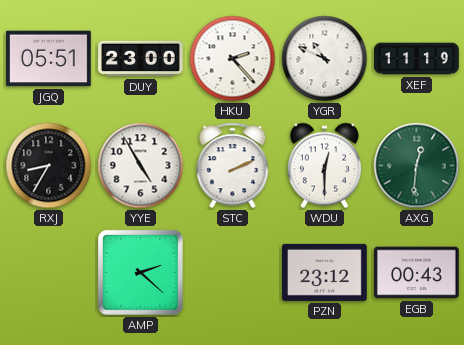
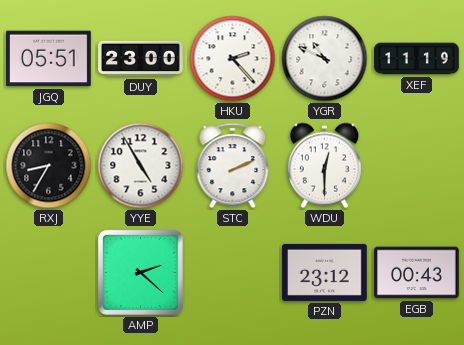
AXG: 12:31 -> none (417, 166)
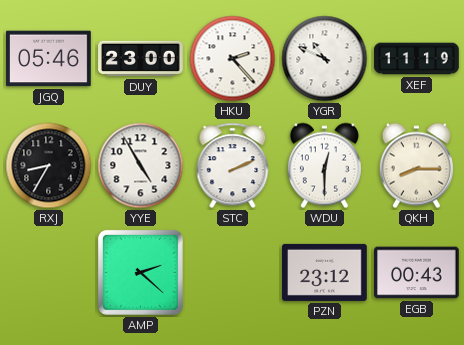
JGQ: 05:51 -> 05:46 (49, 59)
QKH: none -> 8:15 (416, 166)
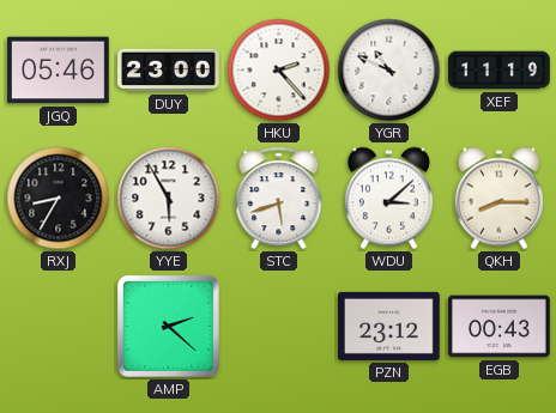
YYE: 4:55 -> 5:55 (169, 199)
STC: 2:11 -> 5:42 (279, 199)
WDU: 12:30 -> 3:08 (388, 199)
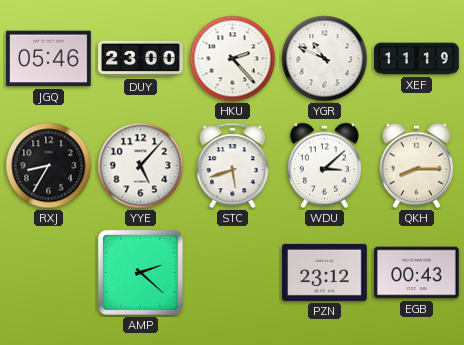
YYE: 5:55 -> 5:07 (141, 166)
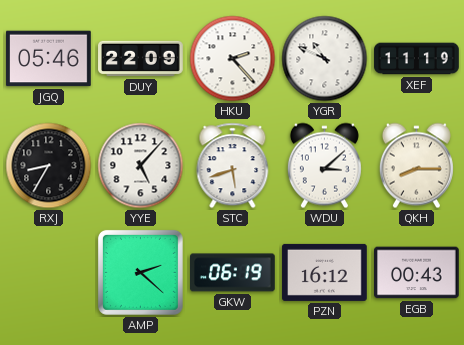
DUY: 23:00 -> 22:09 (141, 59)
GKW: none -> 06:19 (233, 273)
PZN: 23:12 -> 16:12 (325, 272)
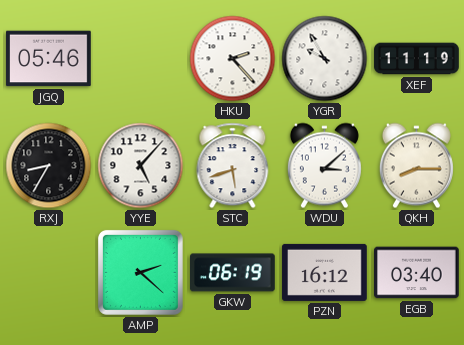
DUY: 22:09 -> none (141, 59)
YGR: 10:49 -> 9:55 (325, 59)
EGB: 00:43 -> 03:40 (417, 273)
